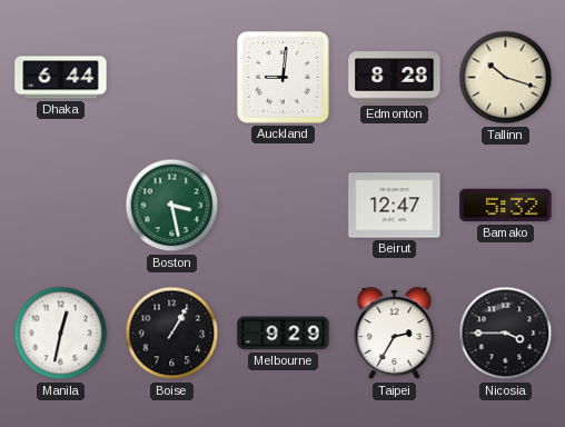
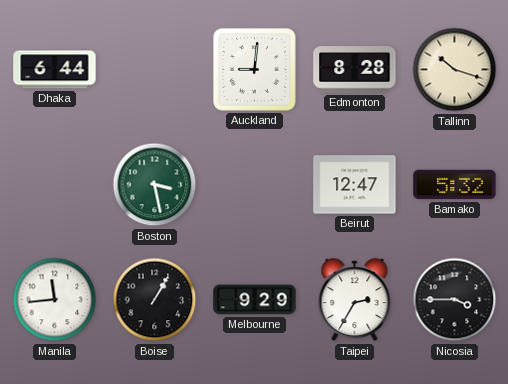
Manila: 12:32 -> 11:44 (55, 300)
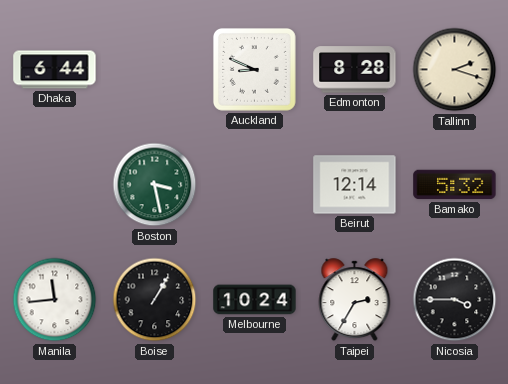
Auckland: 9:01 -> 8:49 (255, 70)
Tallinn: 10:18 -> 2:18 (455, 70)
Beirut: 12:47 -> 12:14 (355, 185)
Melbourne: 9:29 -> 10:24 (255, 300)
